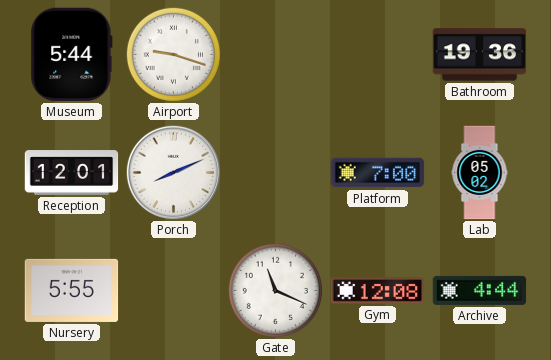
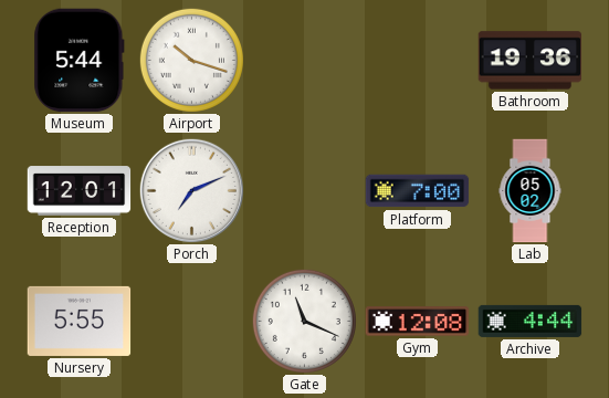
Airport: 9:18 -> 10:18 (191, 60)
Porch: 8:11 -> 7:11 (191, 190)
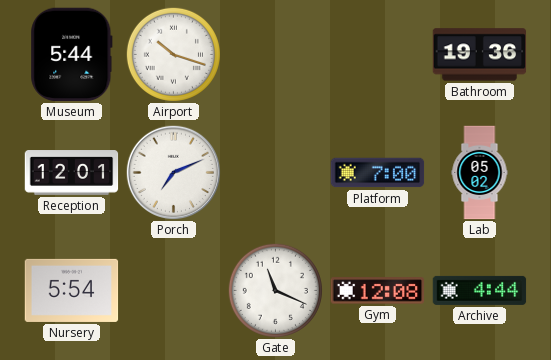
Nursery: 5:55 -> 5:54 (72, 290)
